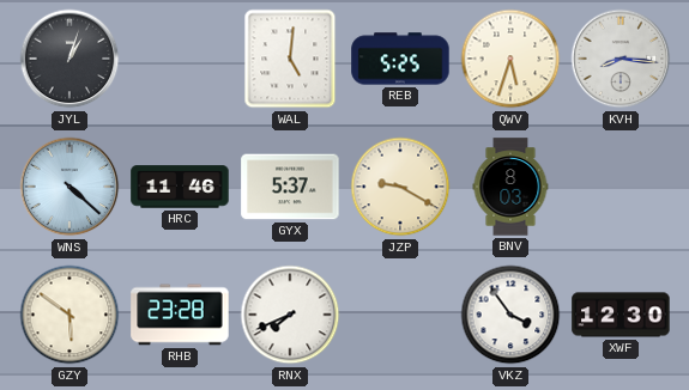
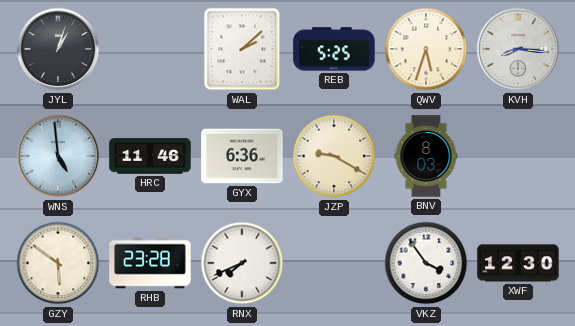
WAL: 5:01 -> 2:08 (242, 49)
WNS: 4:22 -> 4:59 (58, 156)
GYX: 5:37 -> 6:36 (242, 156)
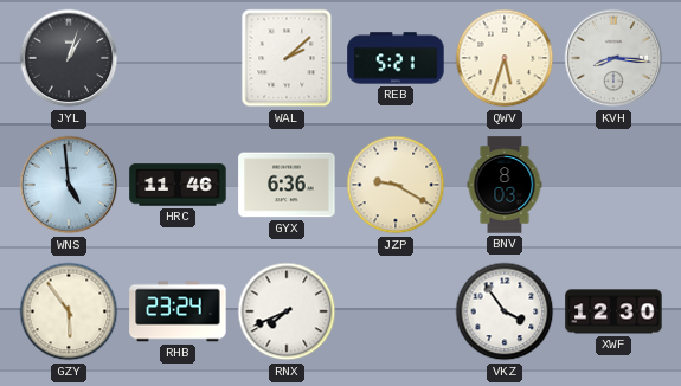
REB: 5:25 -> 5:21 (396, 58)
GZY: 5:51 -> 5:54 (69, 311)
RHB: 23:28 -> 23:24 (178, 311)
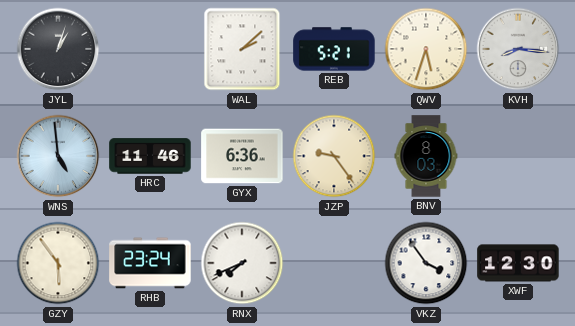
JZP: 9:20 -> 9:24 (334, 156)
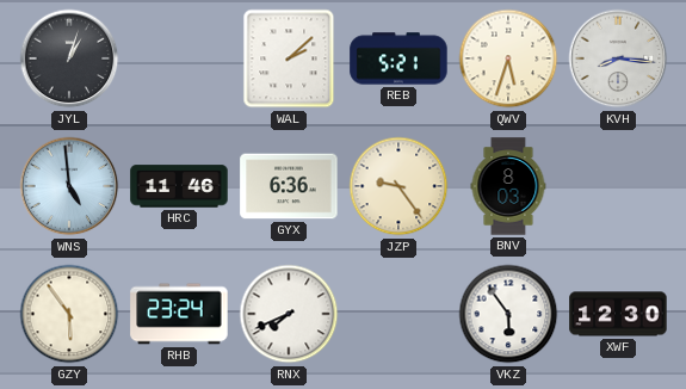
VKZ: 3:54 -> 5:54 (508, 314)
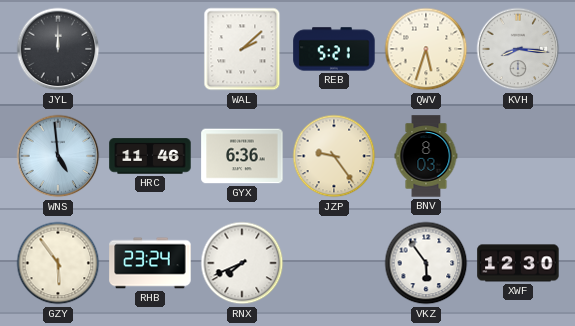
JYL: 1:03 -> 12:00 (58, 49)
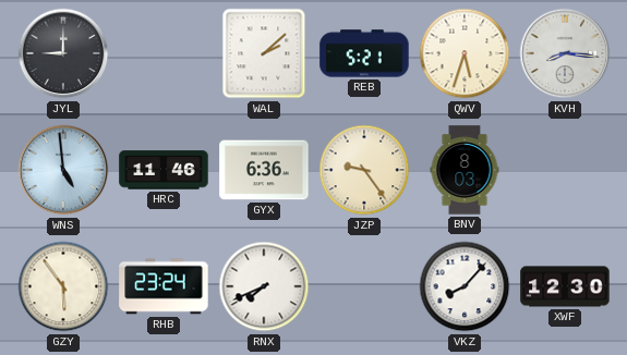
JYL: 12:00 -> 9:00 (63, 53)
VKZ: 5:54 -> 8:07 (465, 286)
